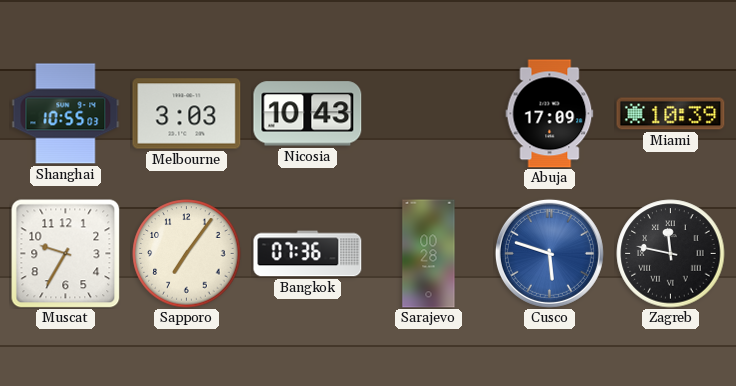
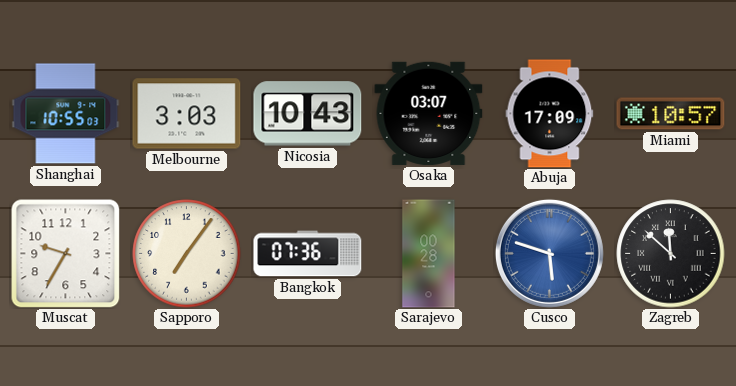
Osaka: none -> 03:07 (429, 113)
Miami: 10:39 -> 10:57 (671, 114)
Zagreb: 11:47 -> 11:52 (671, 254)
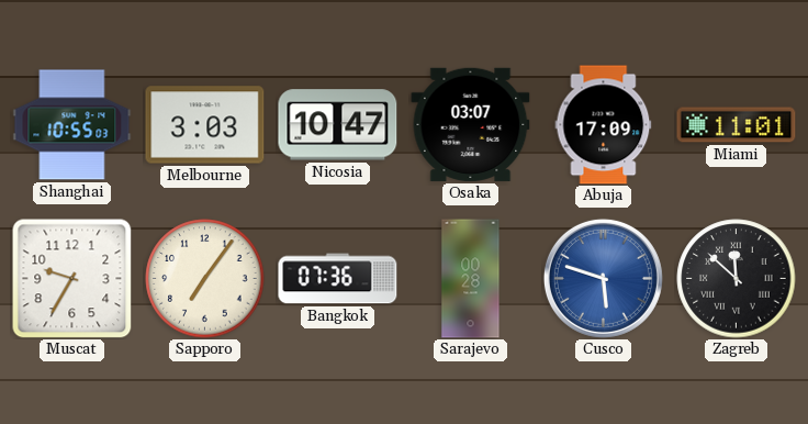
Nicosia: 10:43 -> 10:47 (338, 125)
Miami: 10:57 -> 11:01 (737, 125)
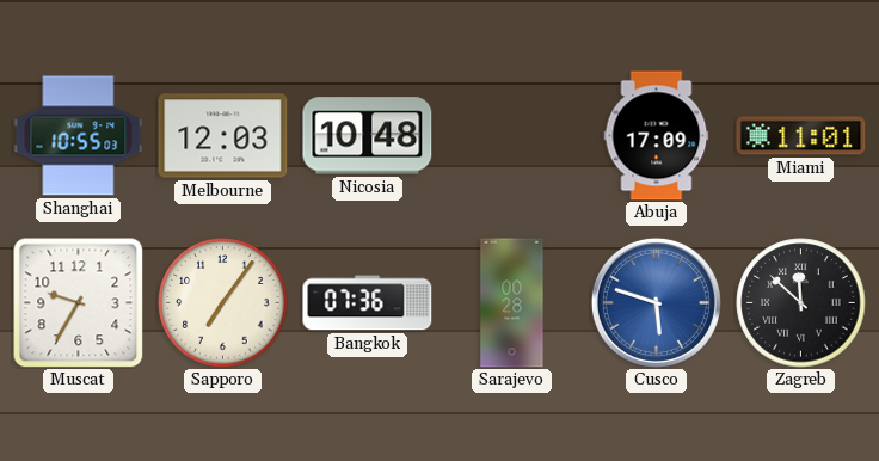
Melbourne: 3:03 -> 12:03 (223, 136)
Nicosia: 10:47 -> 10:48 (368, 136)
Osaka: 03:07 -> none (471, 124)
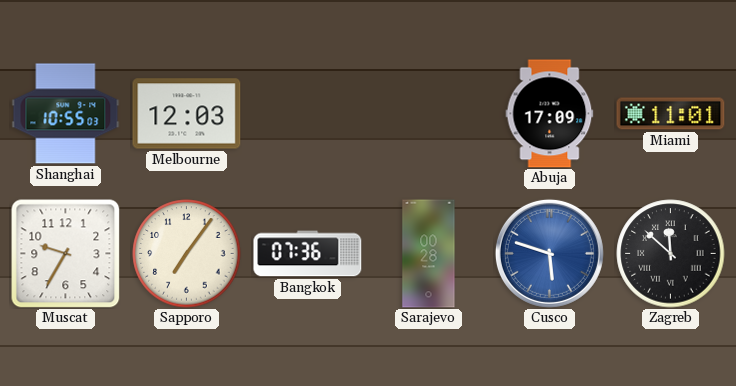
Nicosia: 10:48 -> none (368, 136)
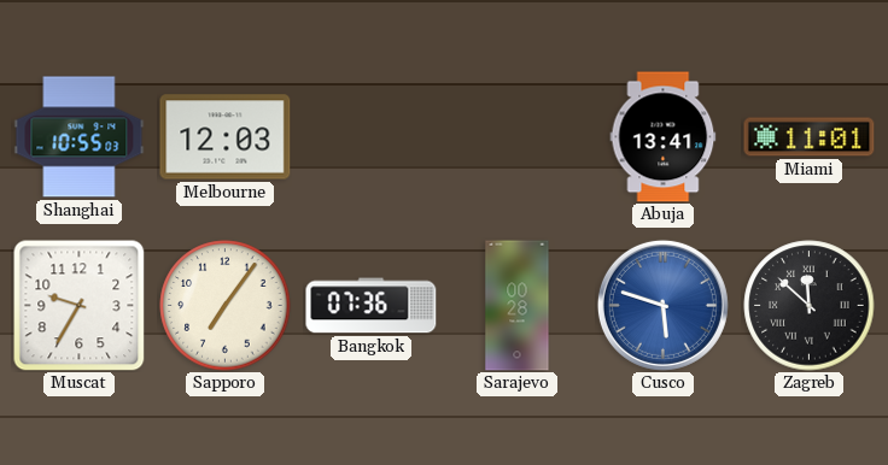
Abuja: 17:09 -> 13:41 (664, 137)
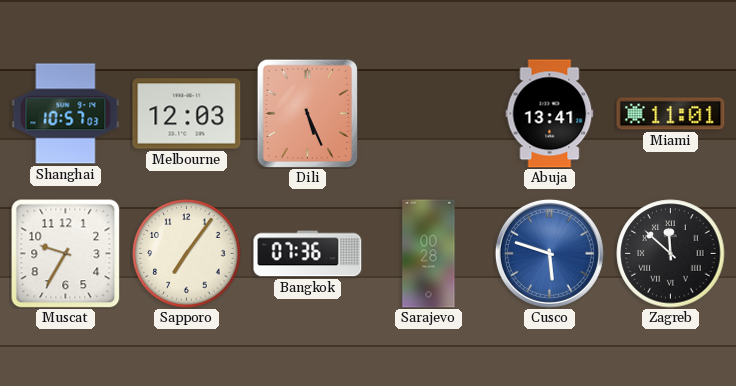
Shanghai: 10:55 -> 10:57 (66, 114)
Dili: none -> 5:26 (307, 113)
